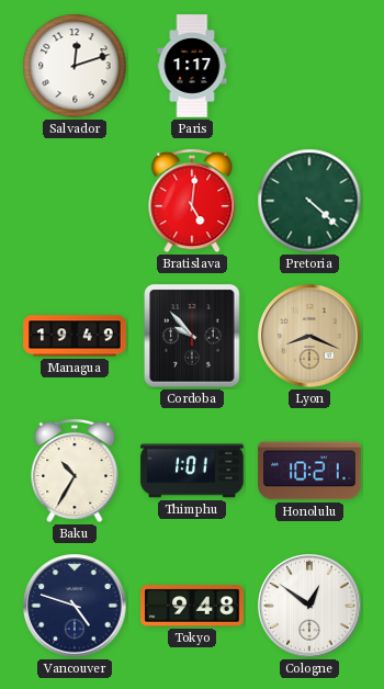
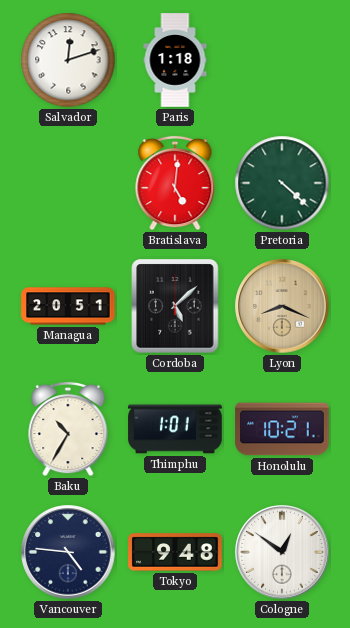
Paris: 1:17 -> 1:18 (175, 60)
Managua: 19:49 -> 20:51 (68, 306)
Cordoba: 9:53 -> 5:08 (175, 306)
Vancouver: 4:48 -> 4:46 (68, 552)
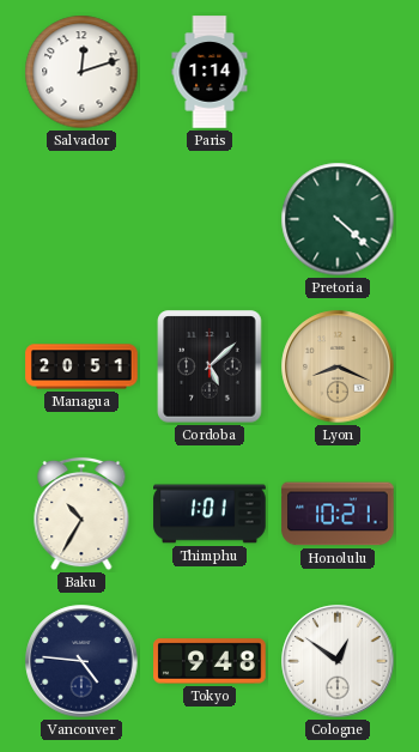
Paris: 1:18 -> 1:14 (209, 72)
Bratislava: 5:01 -> none (175, 183)
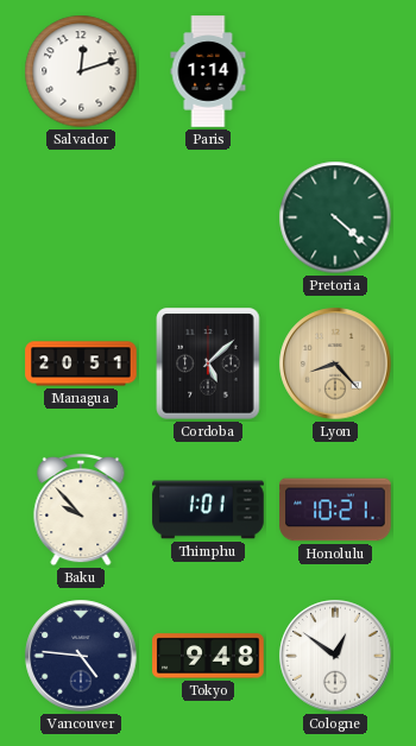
Lyon: 8:19 -> 8:23 (335, 363)
Baku: 10:35 -> 9:53 (81, 510)
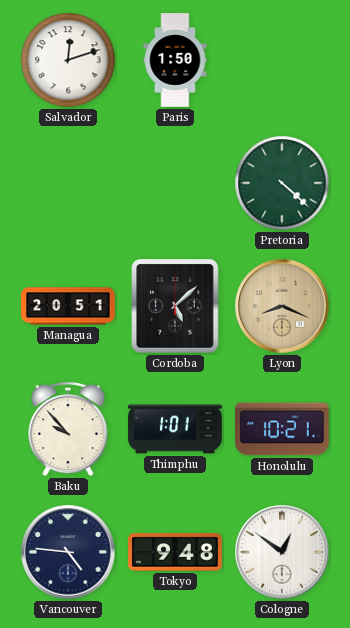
Paris: 1:14 -> 1:50 (175, 60)
Lyon: 8:23 -> 8:19 (282, 306)
